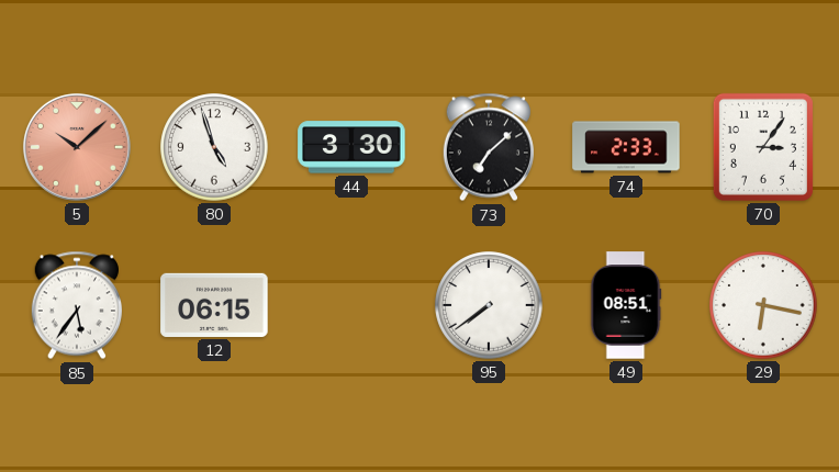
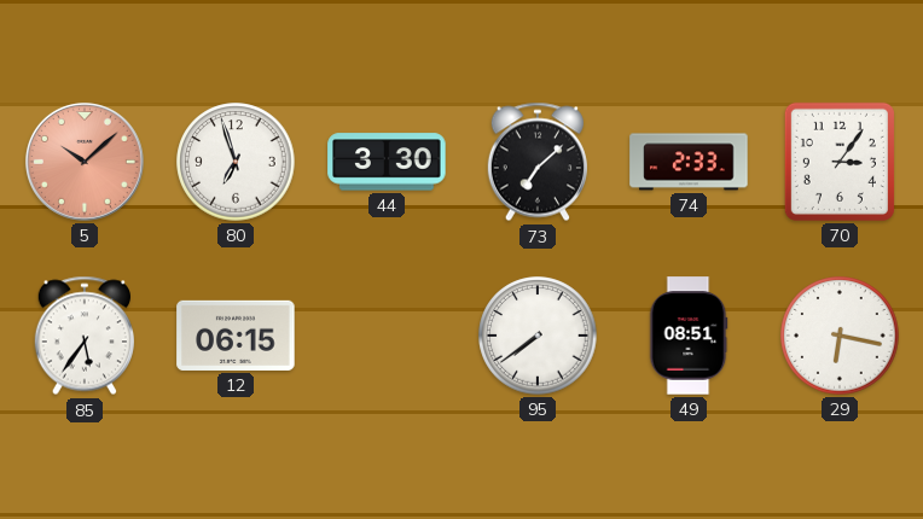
80: 4:57 -> 6:57 (236, 162)
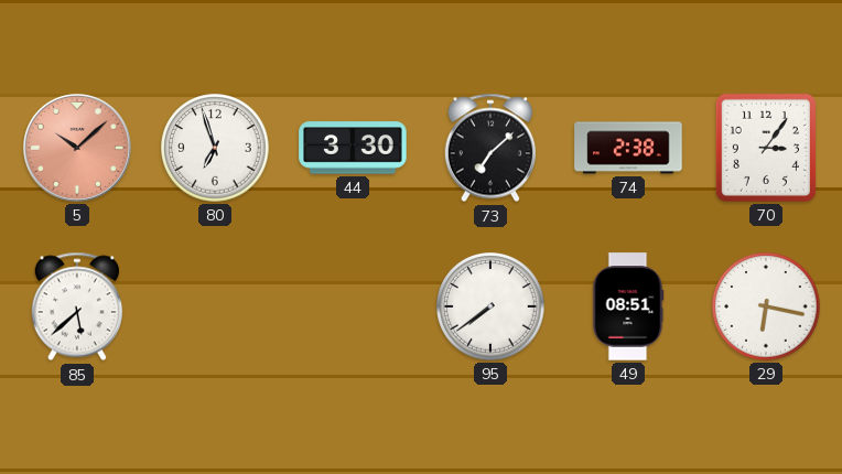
74: 2:33 -> 2:38 (628, 148)
85: 5:36 -> 5:38 (77, 306)
12: 06:15 -> none (236, 336)
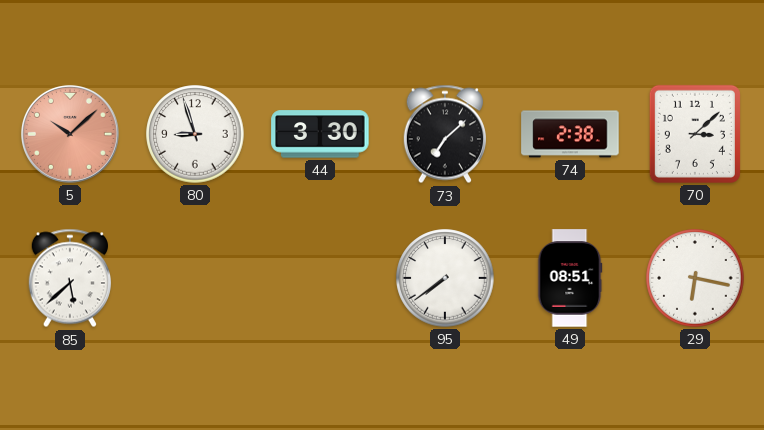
80: 6:57 -> 8:57 (195, 134)
70: 3:06 -> 3:08 (695, 134)
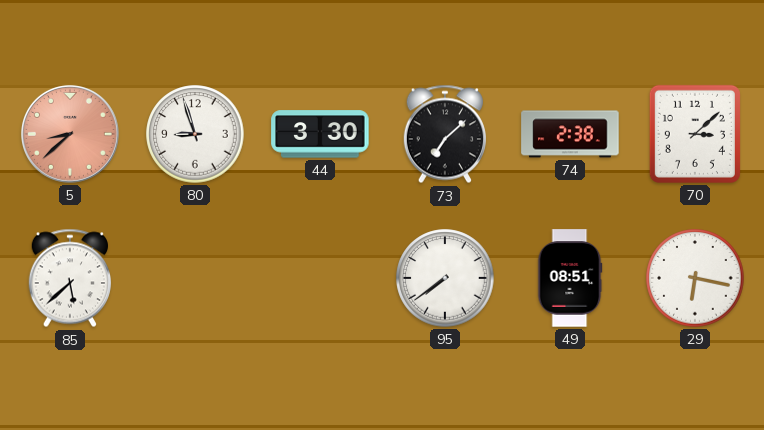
5: 10:08 -> 8:38 (70, 134)
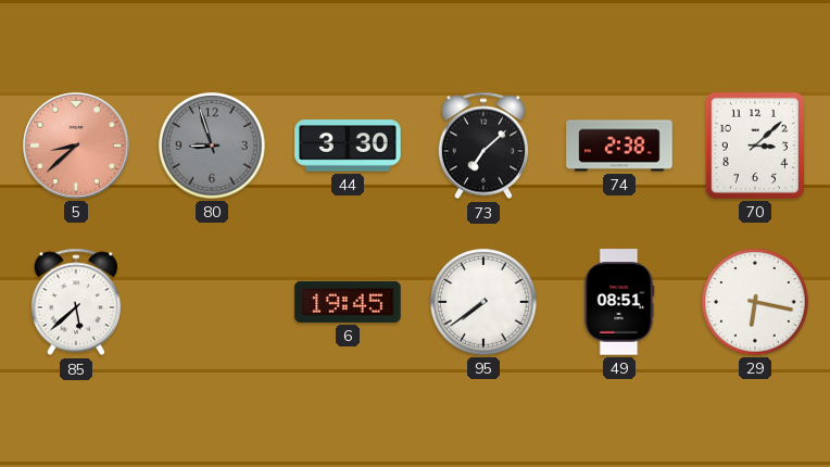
80 dial: white -> grey (212, 146)
6: none -> 19:45 (348, 302)
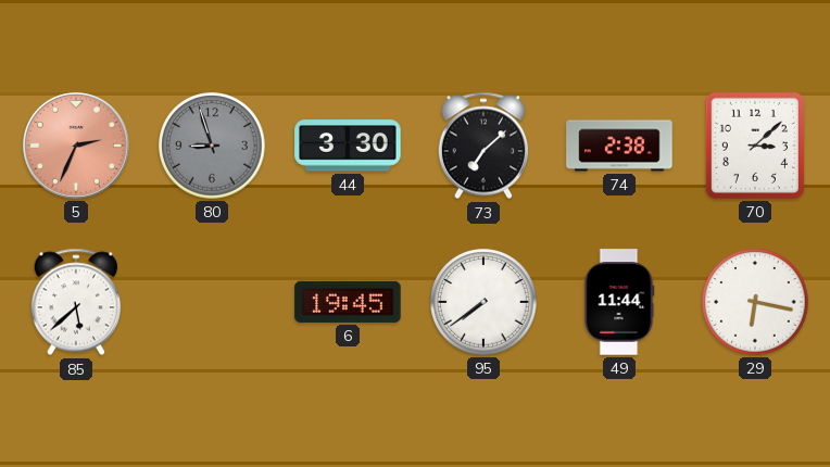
5: 8:38 -> 2:34 (76, 146)
49: 08:51 -> 11:44 (619, 302)
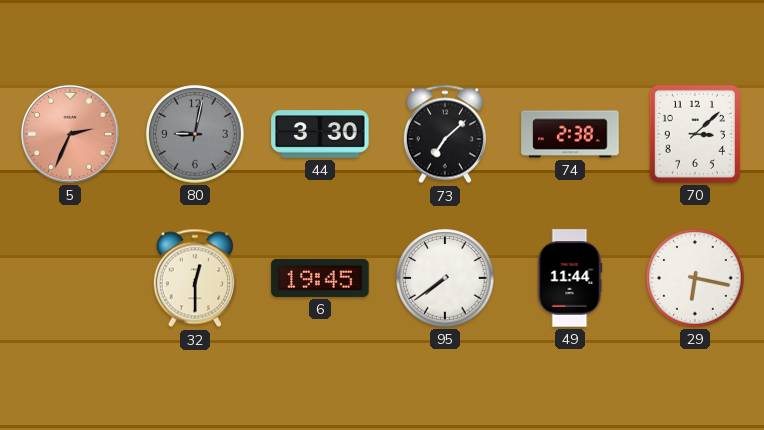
80: 8:57 -> 9:02 (195, 134)
85: 5:38 -> none (76, 302)
32: none -> 12:30 (195, 278)
